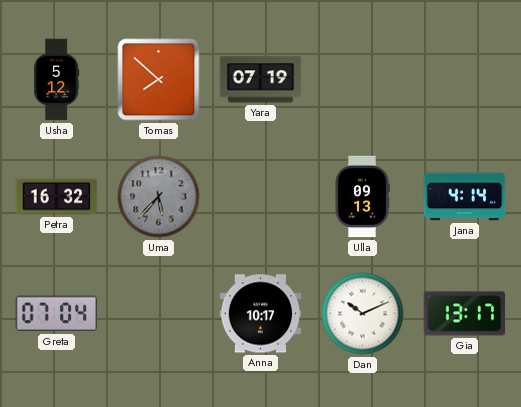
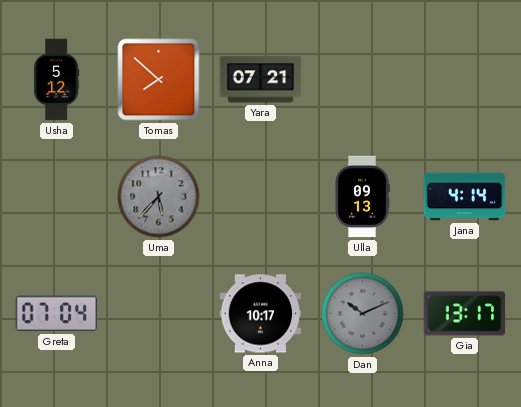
Yara: 07:19 -> 07:21 (261, 80)
Petra: 16:32 -> none (57, 197)
Dan dial: white -> grey (363, 314)
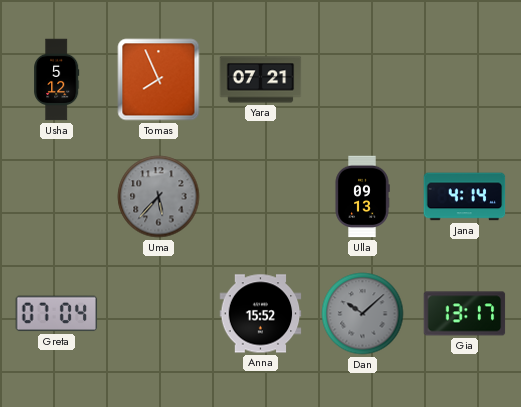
Tomas: 7:52 -> 7:56 (159, 80)
Anna: 10:17 -> 15:52 (261, 314)
Dan: 10:11 -> 10:08 (363, 314)
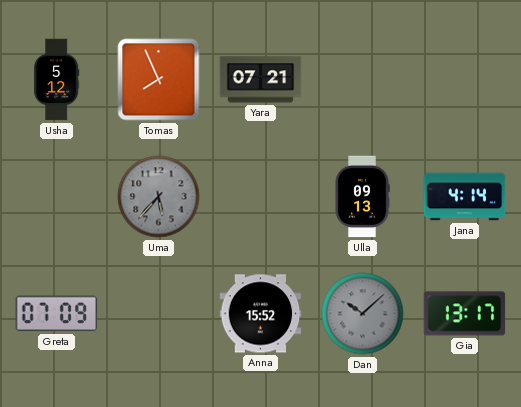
Greta: 07:04 -> 07:09 (57, 314)
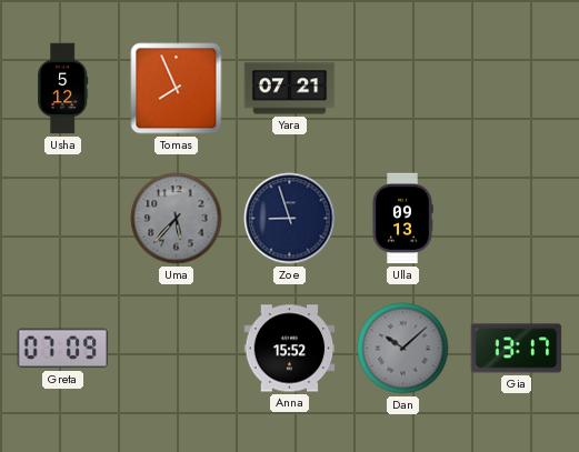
Zoe: none -> 8:57 (290, 219)
Jana: 4:14 -> none (465, 197)
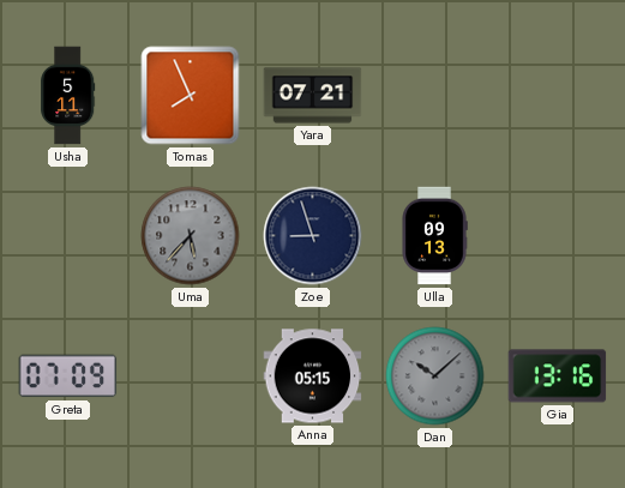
Usha: 5:12 -> 5:11 (68, 96)
Anna: 15:52 -> 05:15 (313, 376)
Gia: 13:17 -> 13:16 (558, 376)
